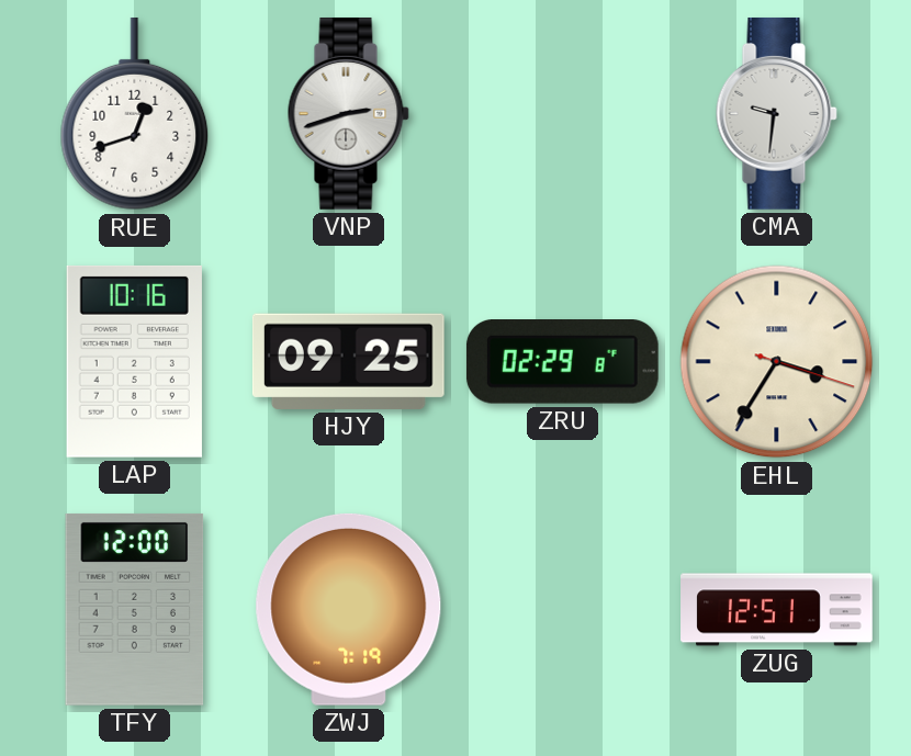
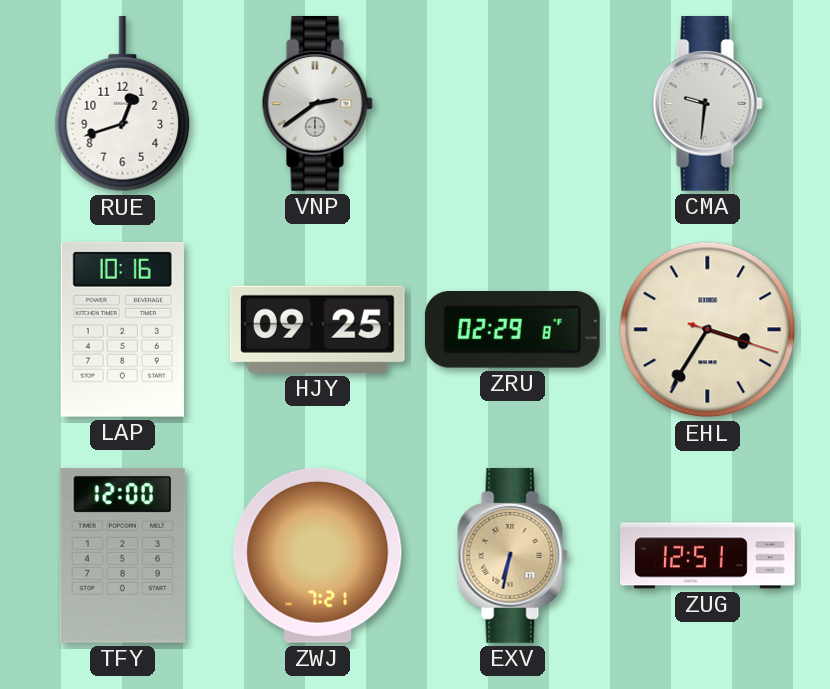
VNP: 2:42 -> 2:39 (317, 104)
ZWJ: 7:19 -> 7:21 (318, 555)
EXV: none -> 6:32 (512, 556)
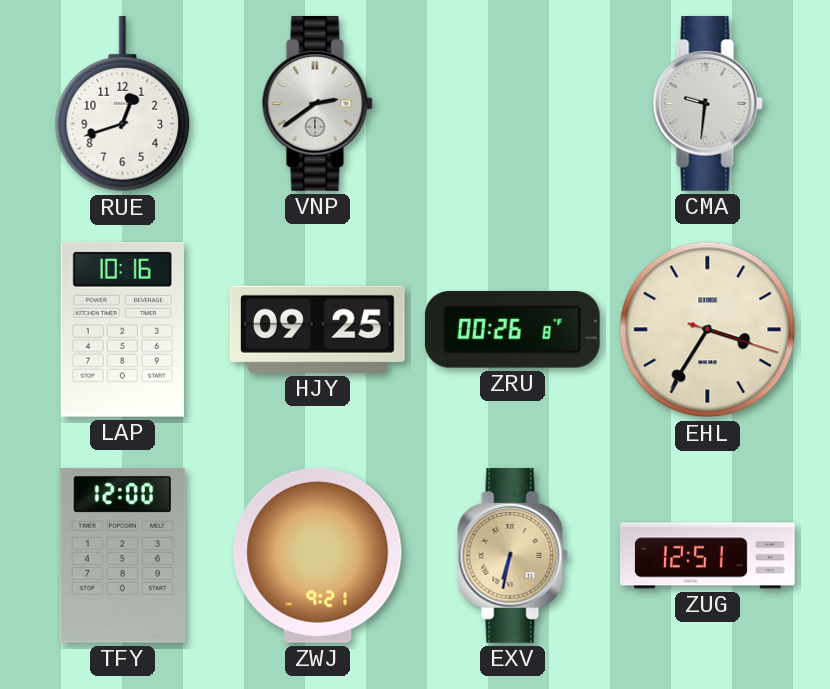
ZRU: 02:29 -> 00:26 (512, 330)
ZWJ: 7:21 -> 9:21 (318, 555)
